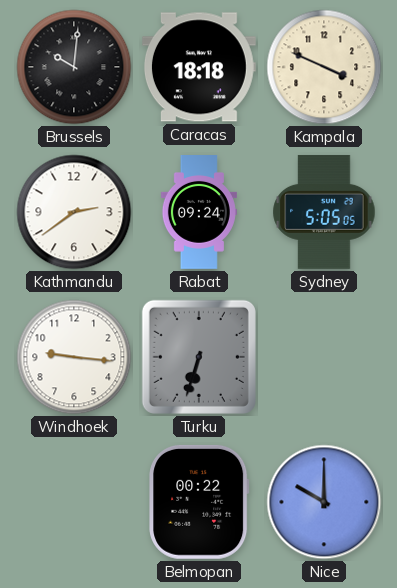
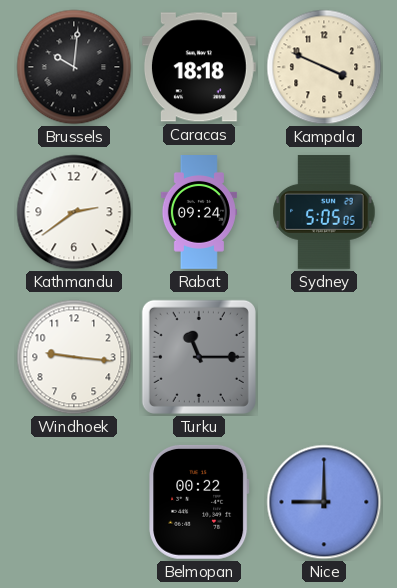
Turku: 6:33 -> 11:15 (199, 357)
Nice: 10:00 -> 9:00 (324, 502)
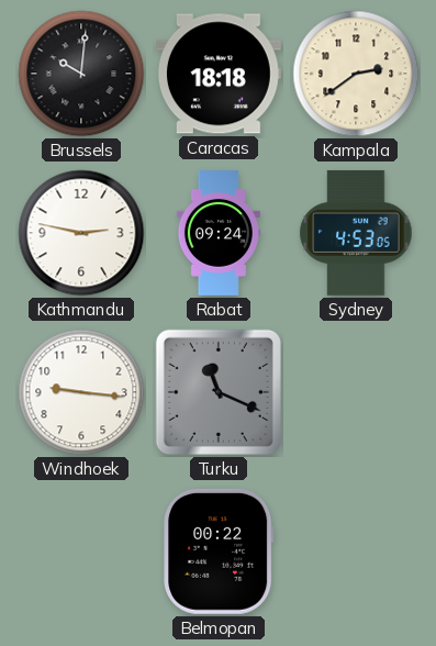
Kampala: 3:49 -> 2:39 (356, 74)
Kathmandu: 2:39 -> 2:47 (81, 233)
Sydney: 5:05 -> 4:53 (356, 233)
Turku: 11:15 -> 11:19 (219, 392)
Nice: 9:00 -> none (324, 502)
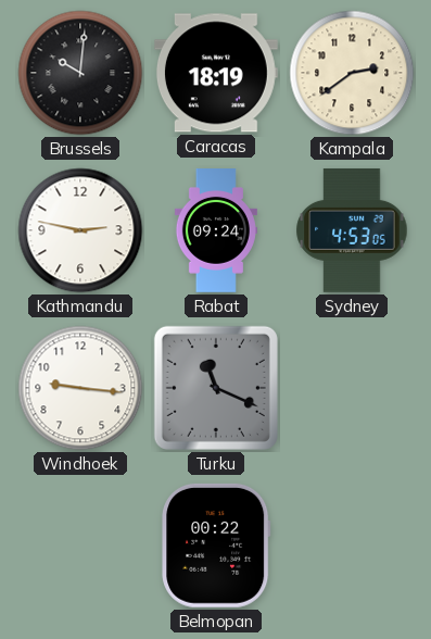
Caracas: 18:18 -> 18:19 (216, 73)
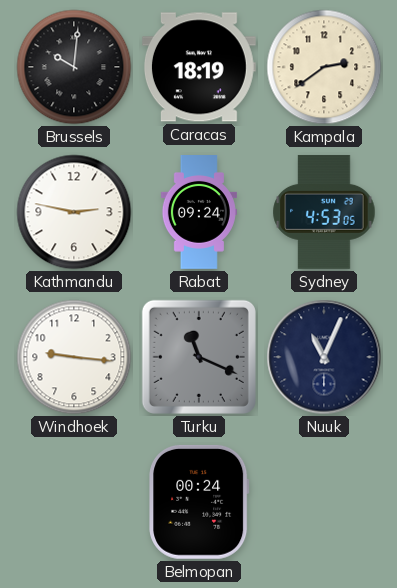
Nuuk: none -> 11:04 (324, 357)
Belmopan: 00:22 -> 00:24 (200, 502)
